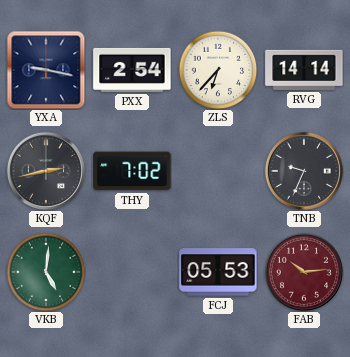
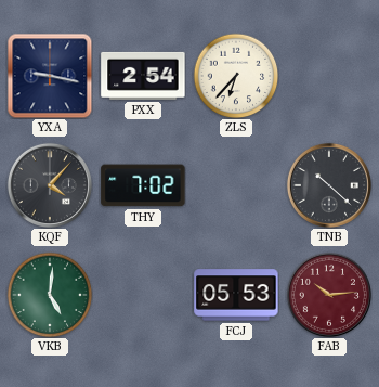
RVG: 14:14 -> none (304, 70)
KQF: 2:43 -> 4:07 (50, 185)
TNB: 9:34 -> 10:22 (329, 185)
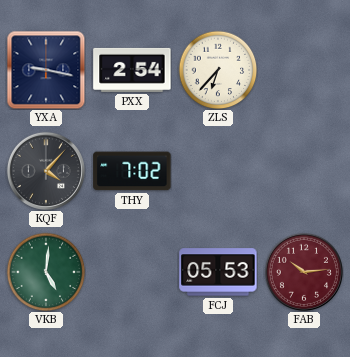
TNB: 10:22 -> none (329, 185)
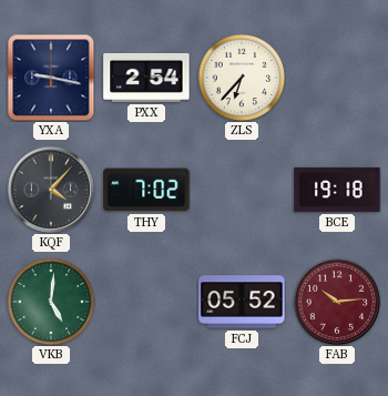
BCE: none -> 19:18 (337, 190)
FCJ: 05:53 -> 05:52 (242, 302)
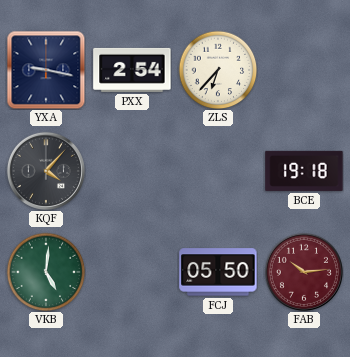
THY: 7:02 -> none (146, 190)
FCJ: 05:52 -> 05:50 (218, 272)
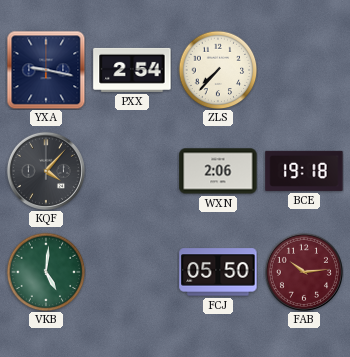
ZLS: 6:37 -> 7:37 (218, 70)
WXN: none -> 2:06 (218, 171)
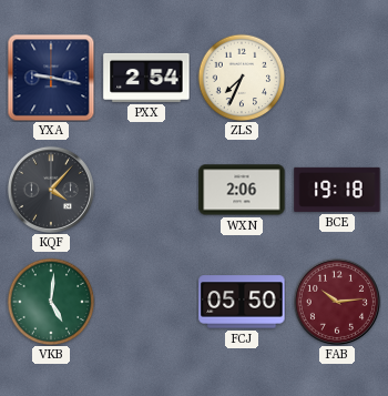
ZLS: 7:37 -> 7:34 (242, 78)
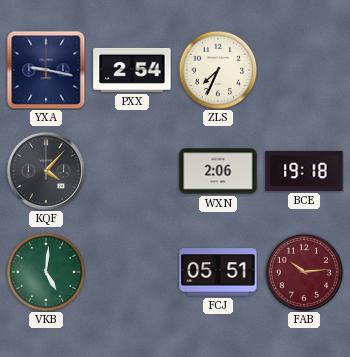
FCJ: 05:50 -> 05:51 (218, 272)
